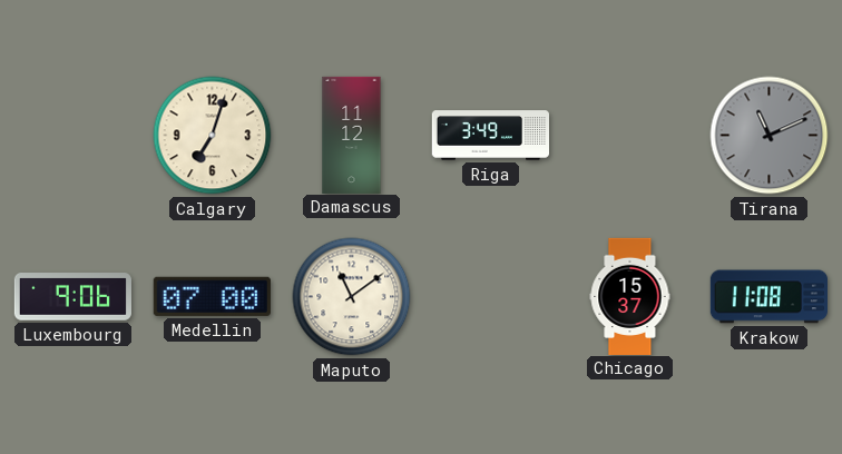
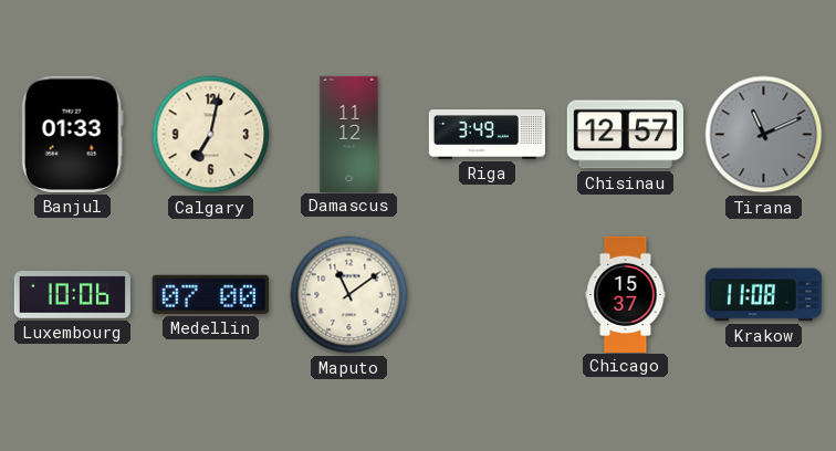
Banjul: none -> 01:33 (72, 134)
Calgary: 7:03 -> 7:02 (211, 135)
Chisinau: none -> 12:57 (625, 135)
Luxembourg: 9:06 -> 10:06 (72, 295)
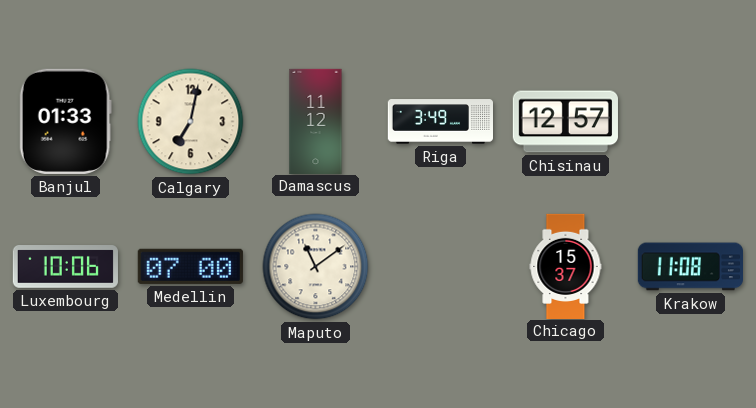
Tirana: 11:11 -> none (764, 135)
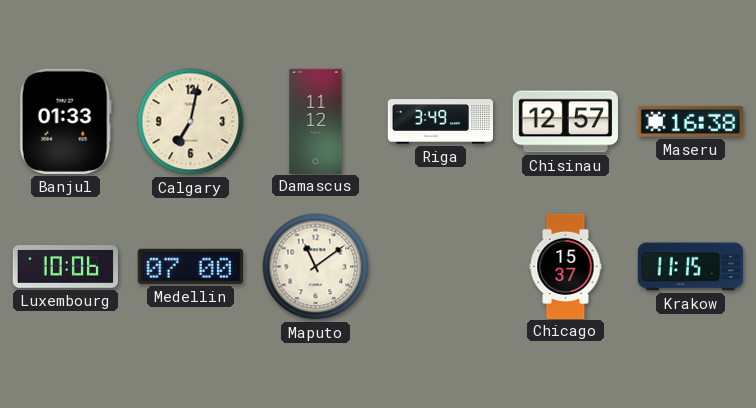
Maseru: none -> 16:38 (690, 122)
Krakow: 11:08 -> 11:15 (690, 267)
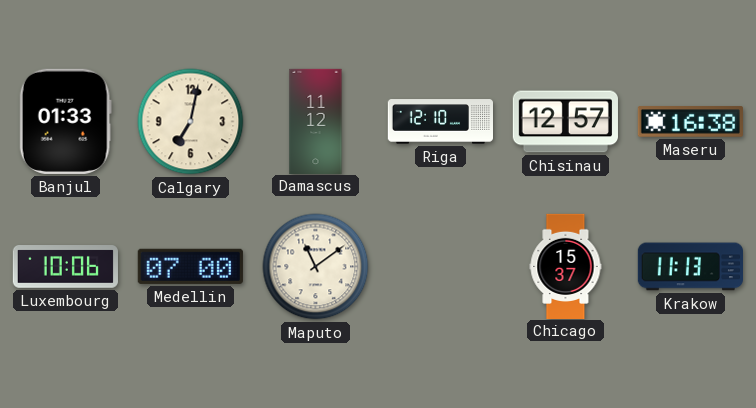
Riga: 3:49 -> 12:10 (440, 122)
Krakow: 11:15 -> 11:13 (690, 267)
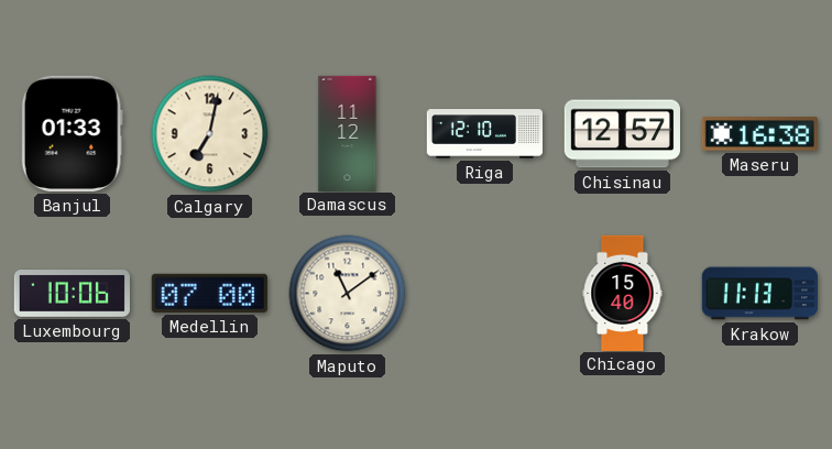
Chicago: 15:37 -> 15:40 (623, 293)
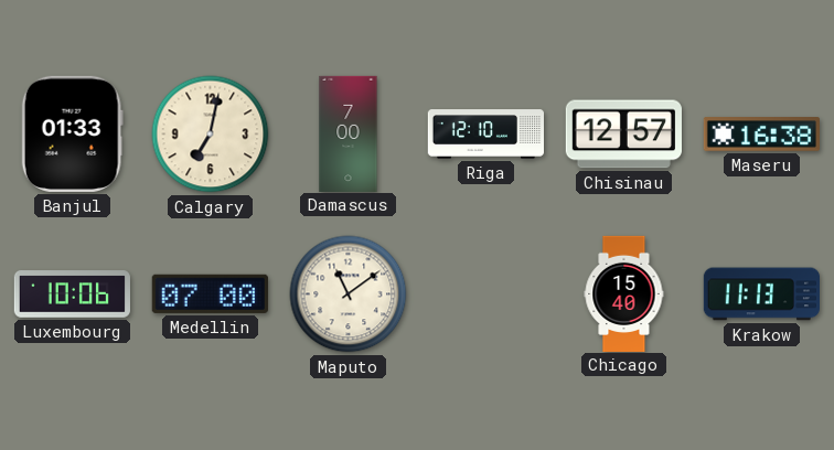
Damascus: 11:12 -> 7:00 (349, 133)
